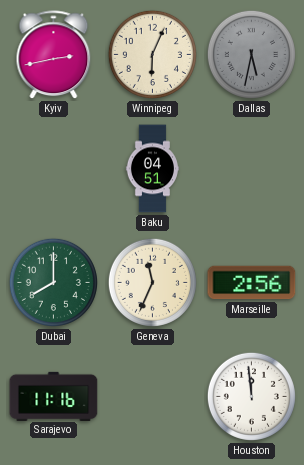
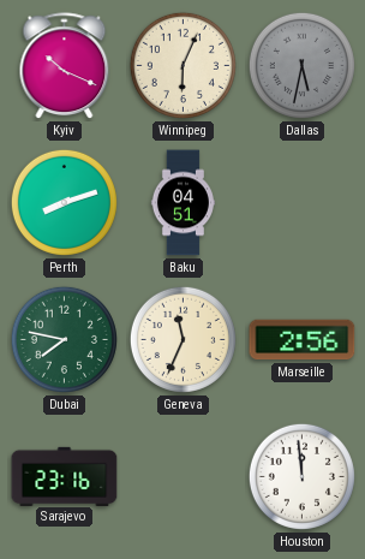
Kyiv: 2:43 -> 10:19 (65, 66)
Perth: none -> 8:12 (64, 202)
Dubai: 8:00 -> 7:47 (64, 339)
Sarajevo: 11:16 -> 23:16 (65, 476)
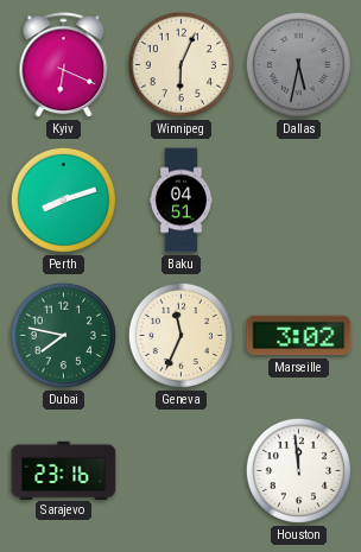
Kyiv: 10:19 -> 6:19 (64, 65)
Marseille: 2:56 -> 3:02 (299, 336)
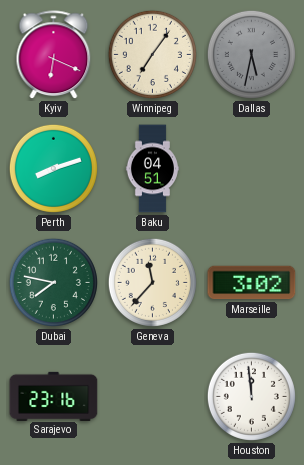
Winnipeg: 6:04 -> 7:06 (152, 54)
Geneva: 11:34 -> 11:37 (152, 282)
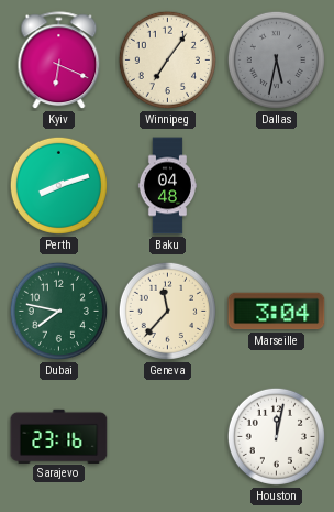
Baku: 04:51 -> 04:48 (167, 186)
Marseille: 3:02 -> 3:04 (277, 312)
Houston: 11:59 -> 12:02 (276, 436)
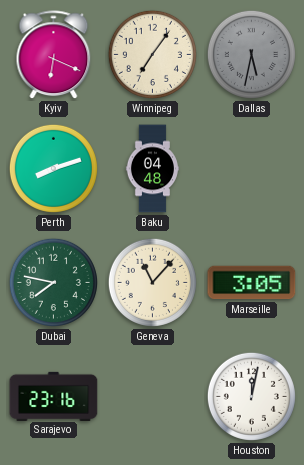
Geneva: 11:37 -> 11:07 (152, 282)
Marseille: 3:04 -> 3:05 (252, 283)
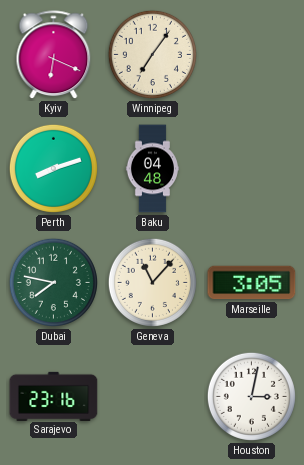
Dallas: 5:32 -> none (251, 54)
Houston: 12:02 -> 3:02 (251, 396)
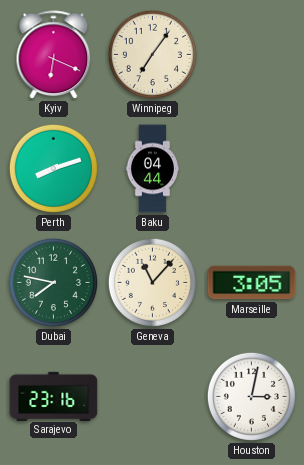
Baku: 04:48 -> 04:44 (152, 169)
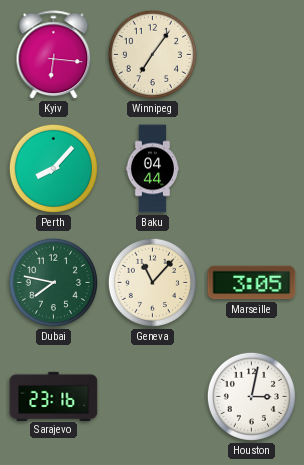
Kyiv: 6:19 -> 6:16 (54, 55)
Perth: 8:12 -> 8:07 (53, 168)
